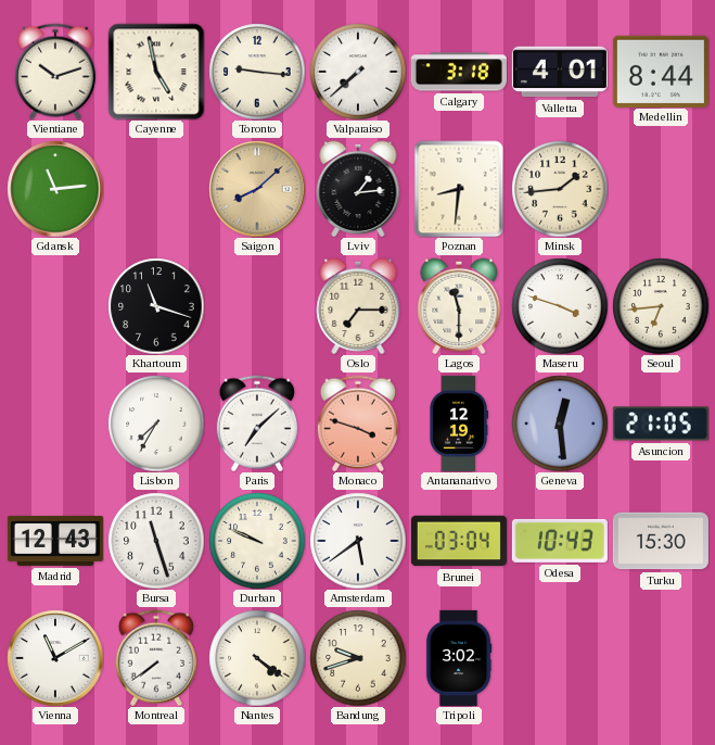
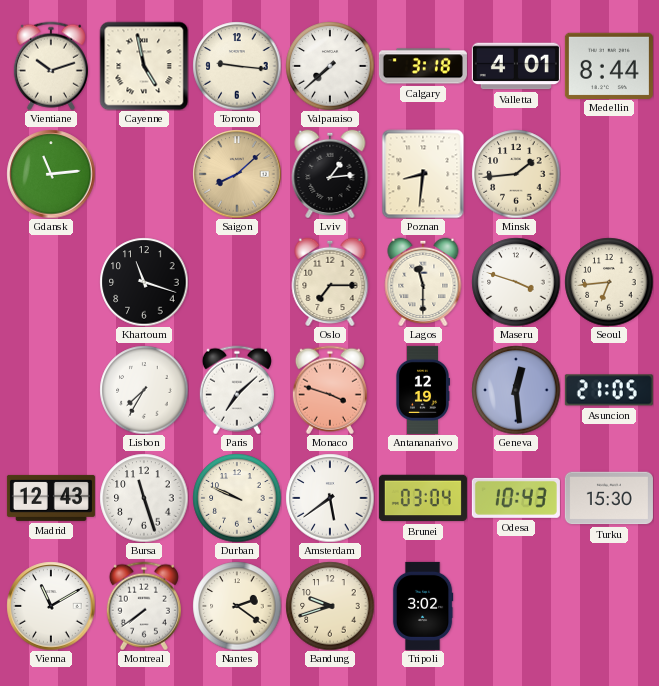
Nantes: 4:21 -> 2:21 (237, 606)
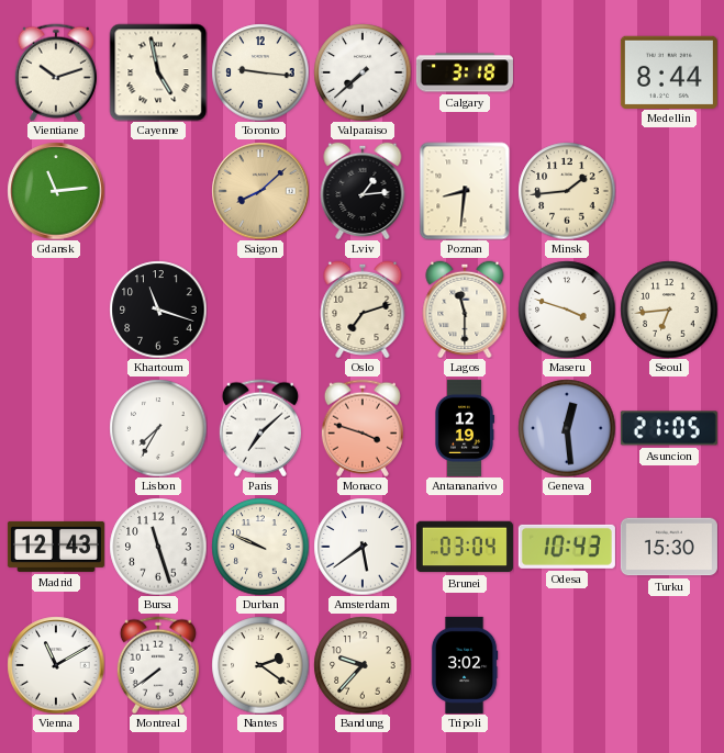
Valletta: 4:01 -> none (516, 66)
Oslo: 7:15 -> 7:12 (363, 310)
Bandung: 9:42 -> 9:37 (363, 665)
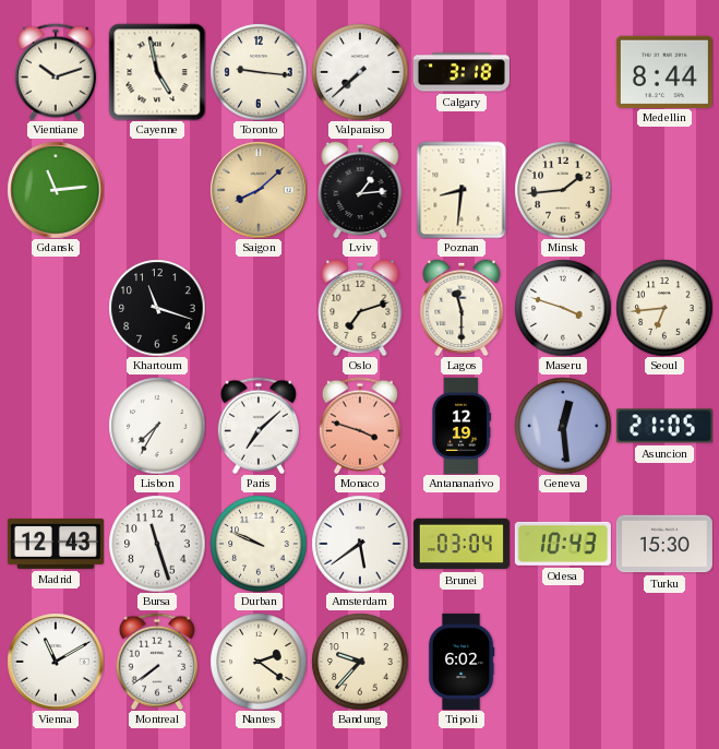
Tripoli: 3:02 -> 6:02 (462, 662)
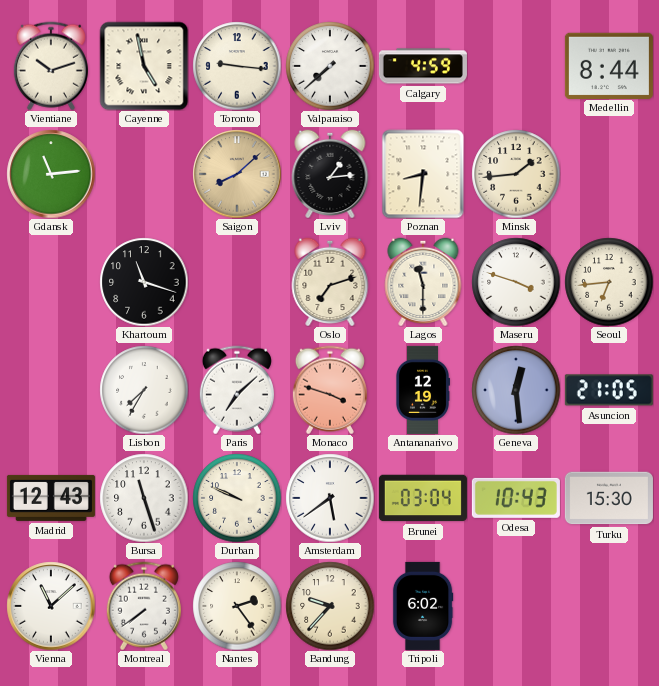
Calgary: 3:18 -> 4:59 (423, 66)
Vienna: 11:10 -> 11:08 (51, 606)
Nantes: 2:21 -> 2:24 (237, 606)
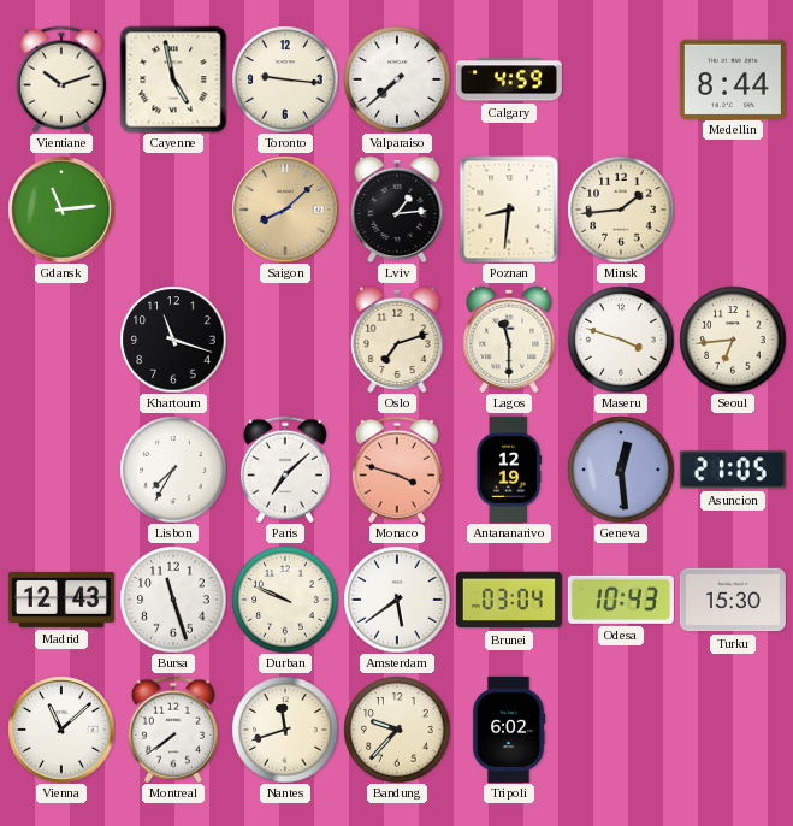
Nantes: 2:24 -> 11:42 (285, 730)
